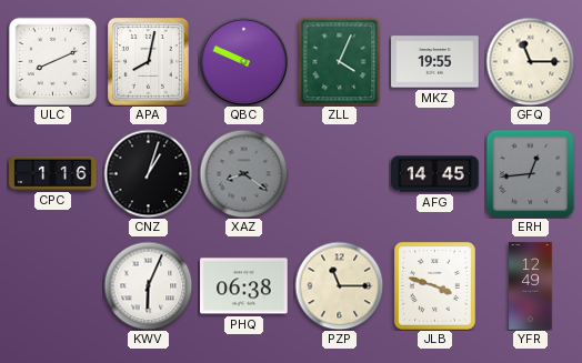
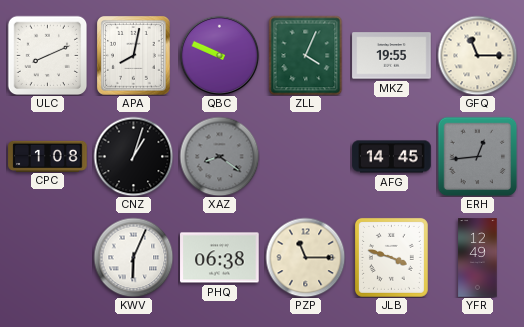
CPC: 1:16 -> 1:08 (48, 156)
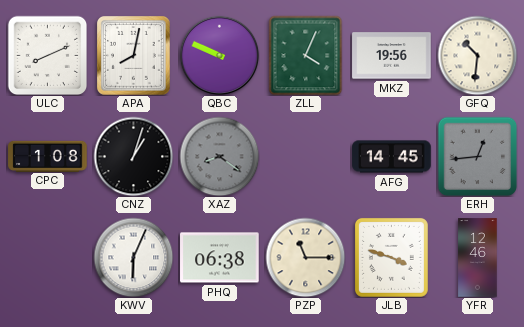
MKZ: 19:55 -> 19:56 (392, 56)
GFQ: 11:15 -> 10:31 (477, 55)
YFR: 12:49 -> 12:46 (478, 258)
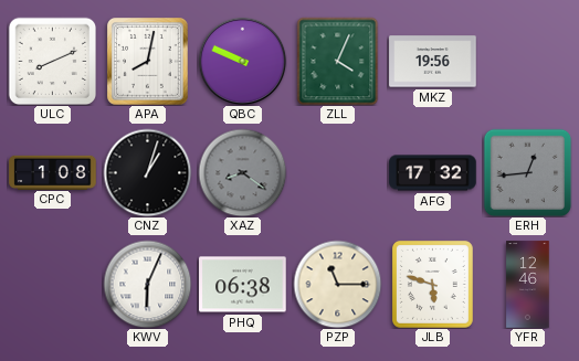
GFQ: 10:31 -> none (477, 55)
AFG: 14:45 -> 17:32 (433, 173)
JLB: 3:48 -> 5:48 (432, 284)
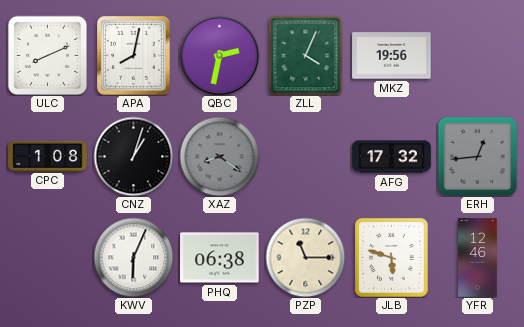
QBC: 9:49 -> 2:32 (219, 55)
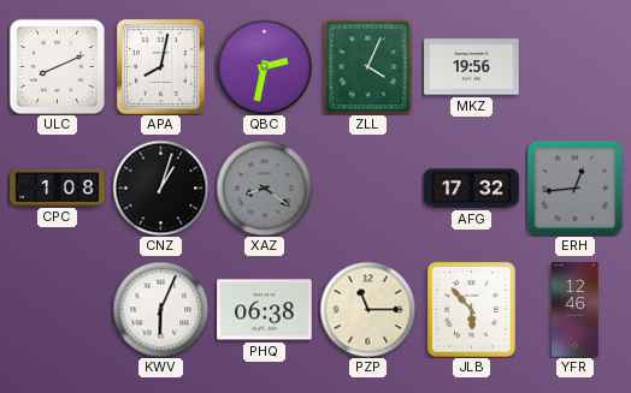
JLB: 5:48 -> 5:53 (471, 309)
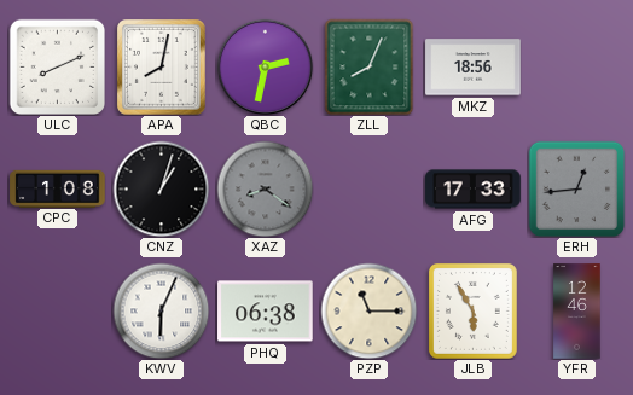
ZLL: 4:04 -> 8:04 (370, 66)
MKZ: 19:56 -> 18:56 (474, 68)
AFG: 17:32 -> 17:33 (474, 190)
JLB: 5:53 -> 5:55 (472, 310)
